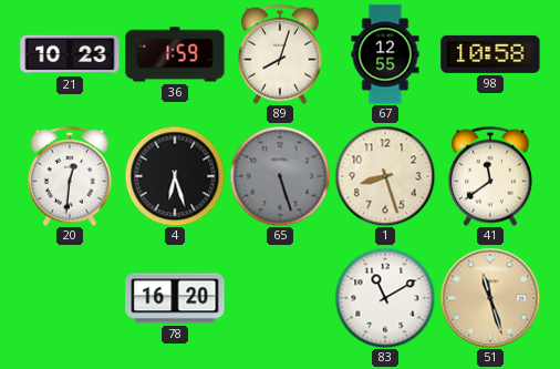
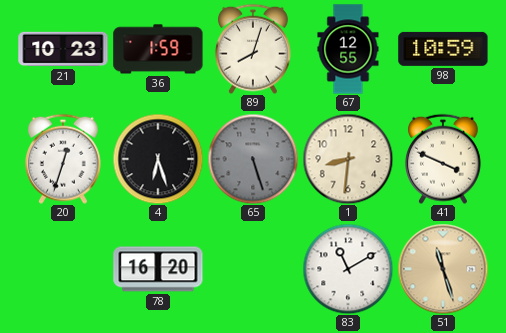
98: 10:58 -> 10:59 (443, 49)
20: 12:31 -> 12:33 (63, 159)
1: 8:27 -> 8:31 (348, 159)
41: 11:39 -> 3:49 (443, 159)
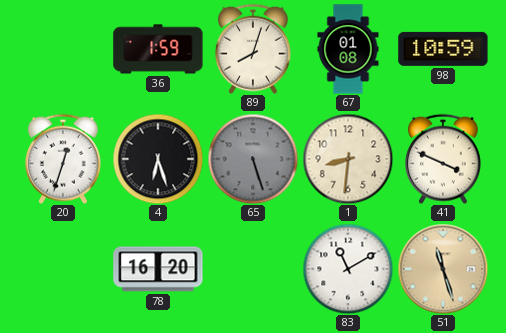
21: 10:23 -> none (63, 49)
67: 12:55 -> 01:08 (348, 49)
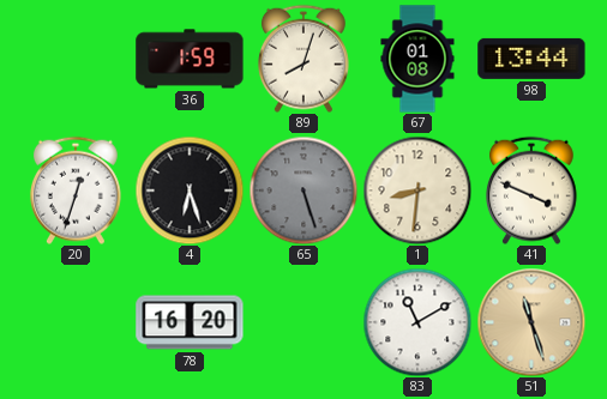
98: 10:59 -> 13:44 (531, 59)
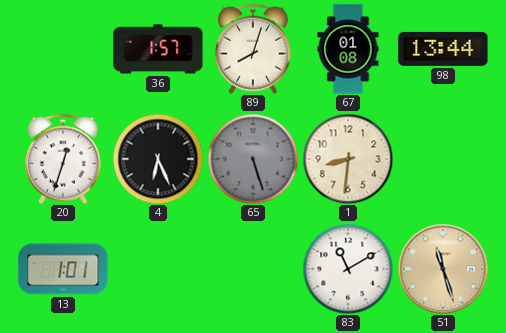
36: 1:59 -> 1:57 (158, 49)
4: 6:27 -> 6:26 (158, 159)
41: 3:49 -> none (531, 191)
13: none -> 1:01 (63, 269)
78: 16:20 -> none (190, 322)
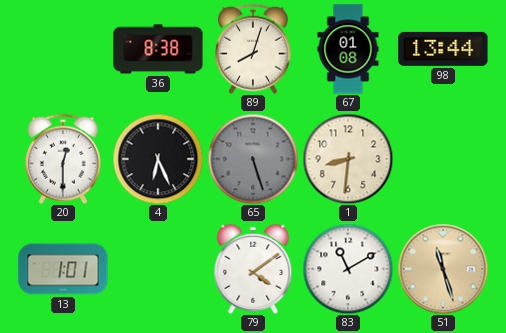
36: 1:57 -> 8:38 (158, 49)
20: 12:33 -> 12:30 (63, 159)
79: none -> 4:09 (253, 269)
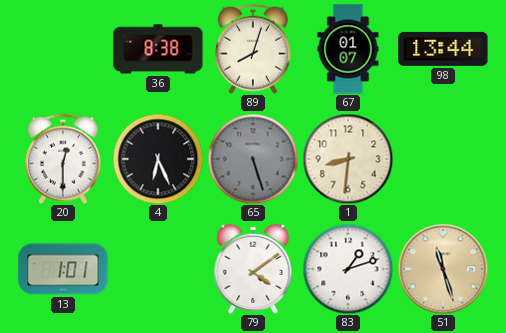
67: 01:08 -> 01:07 (348, 49)
83: 11:10 -> 1:12 (348, 269)
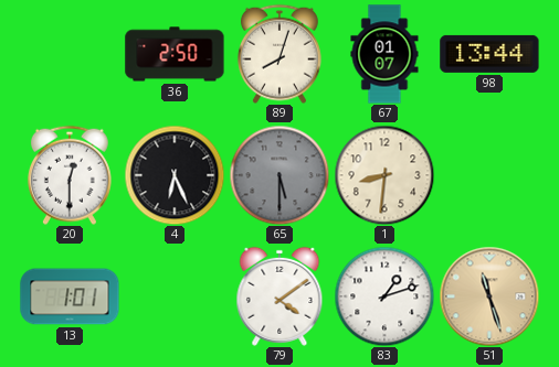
36: 8:38 -> 2:50 (175, 54)
65: 5:27 -> 5:30 (279, 175)
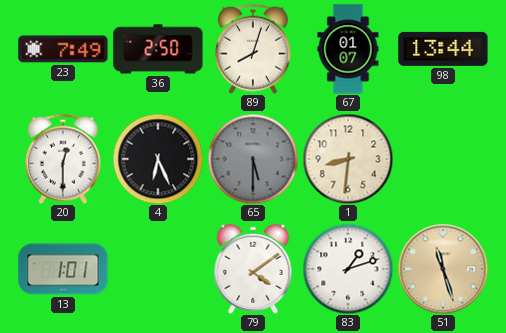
23: none -> 7:49 (63, 49)
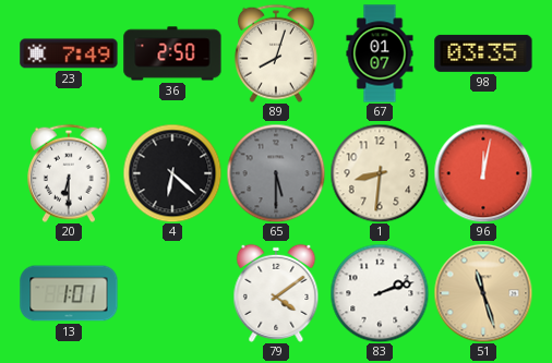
98: 13:44 -> 03:35 (483, 53)
20: 12:30 -> 6:30 (69, 173)
4: 6:26 -> 6:22 (172, 173)
96: none -> 12:02 (483, 173)
83: 1:12 -> 2:12 (380, 293)
